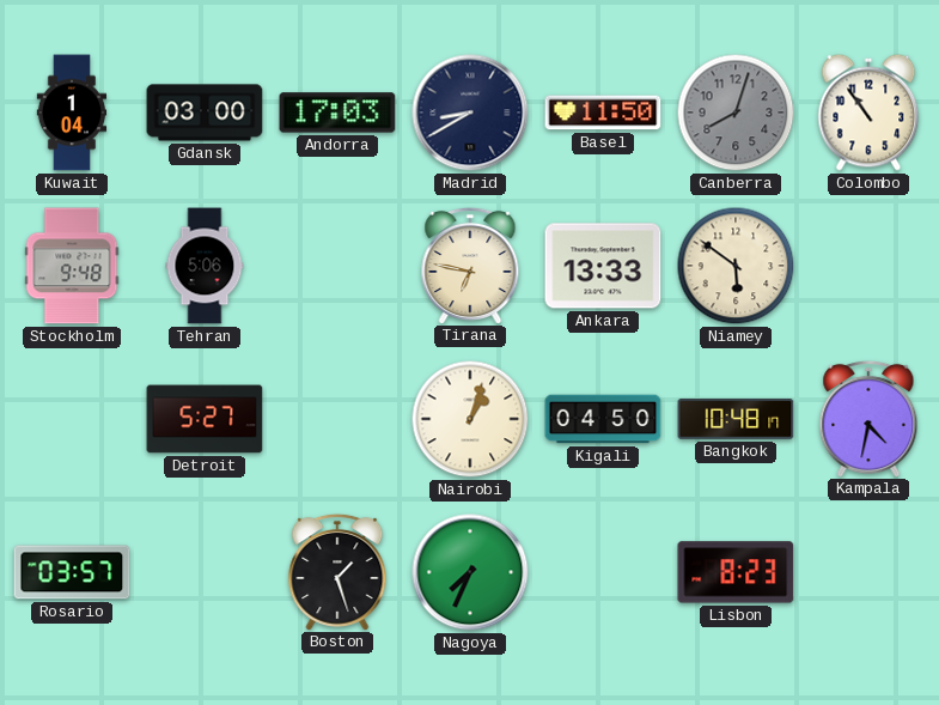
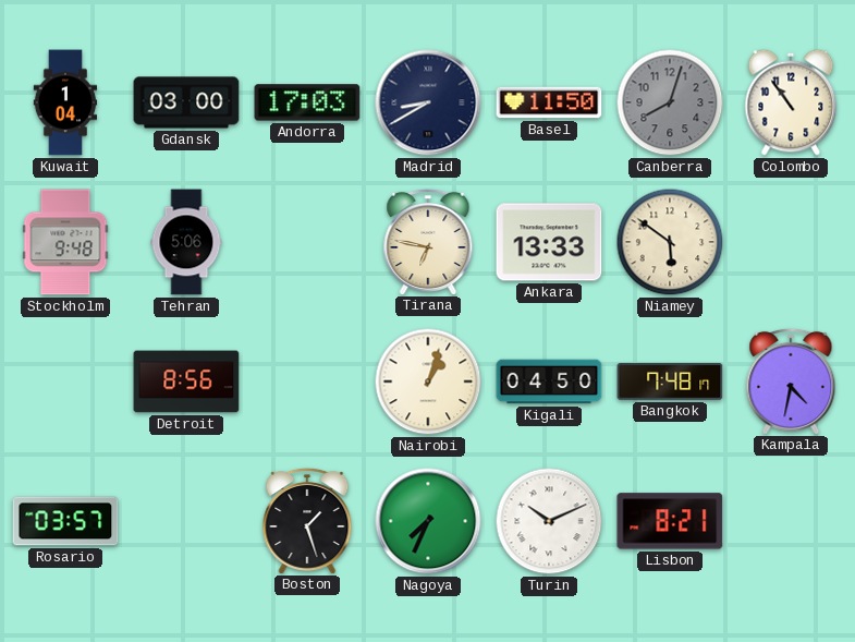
Detroit: 5:27 -> 8:56 (186, 381)
Bangkok: 10:48 -> 7:48 (670, 381)
Turin: none -> 10:11 (549, 521)
Lisbon: 8:23 -> 8:21 (670, 521)
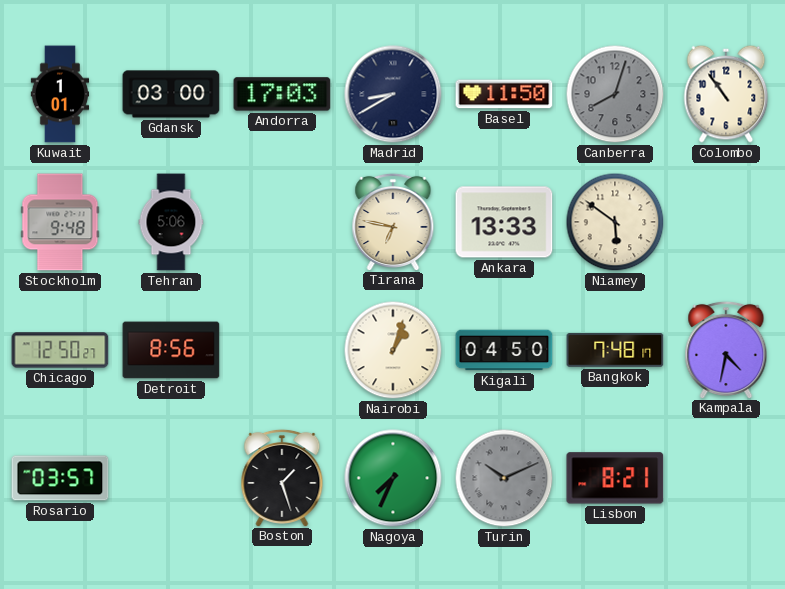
Kuwait: 1:04 -> 1:01 (60, 94)
Chicago: none -> 12:50 (60, 350)
Turin dial: white -> grey (504, 478)
